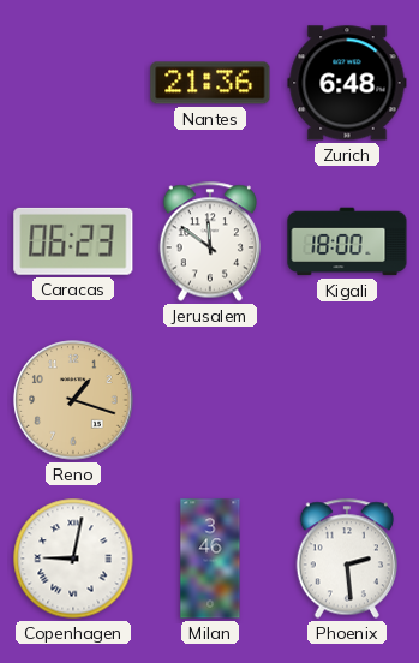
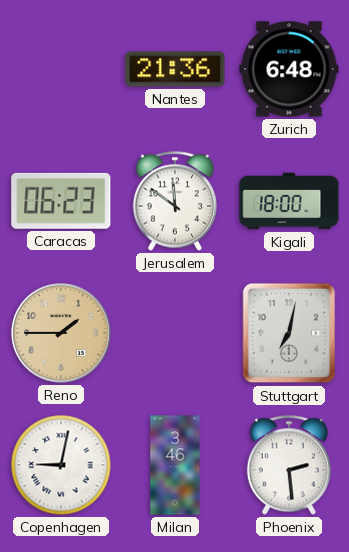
Reno: 1:18 -> 1:45 (61, 333)
Stuttgart: none -> 7:02 (289, 333)
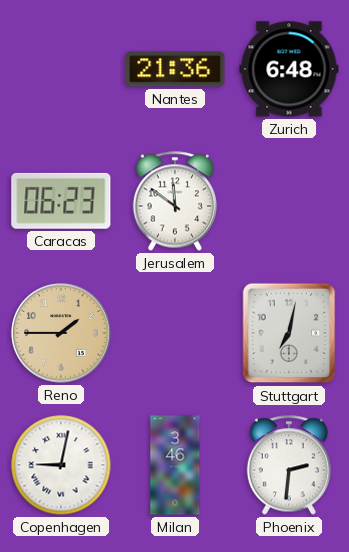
Kigali: 18:00 -> none (289, 201)
Phoenix: 2:29 -> 2:31 (288, 465)
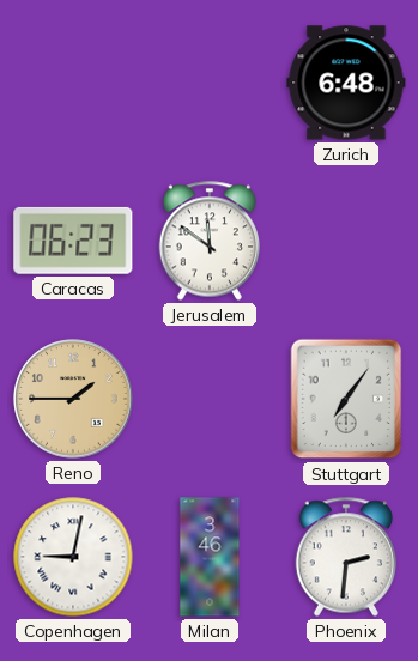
Nantes: 21:36 -> none (175, 69)
Stuttgart: 7:02 -> 7:06 (346, 399)
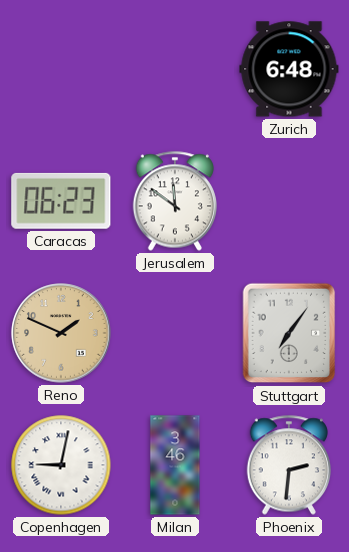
Reno: 1:45 -> 1:49 (61, 333)
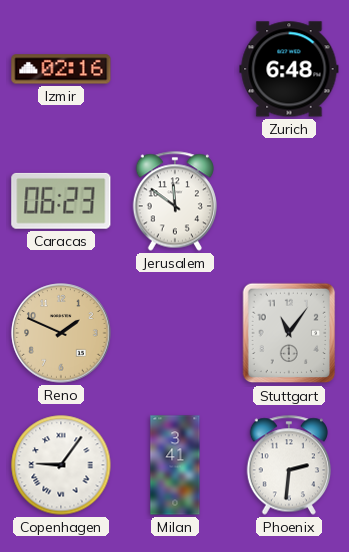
Izmir: none -> 02:16 (61, 69)
Stuttgart: 7:06 -> 11:06 (289, 333)
Copenhagen: 9:02 -> 9:06 (61, 465)
Milan: 3:46 -> 3:41 (175, 465)
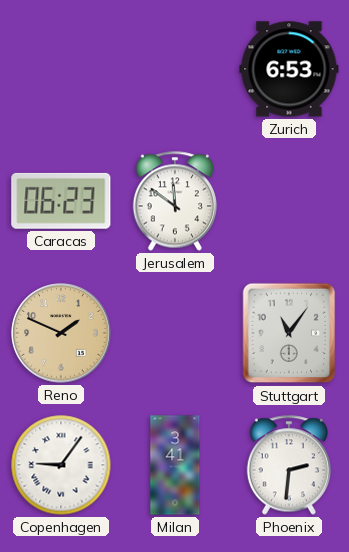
Izmir: 02:16 -> none (61, 69)
Zurich: 6:48 -> 6:53 (289, 69)
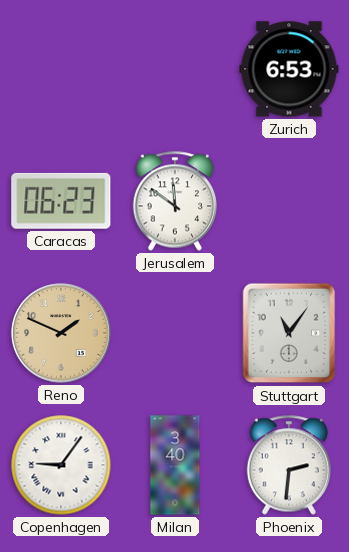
Milan: 3:41 -> 3:40 (175, 465)
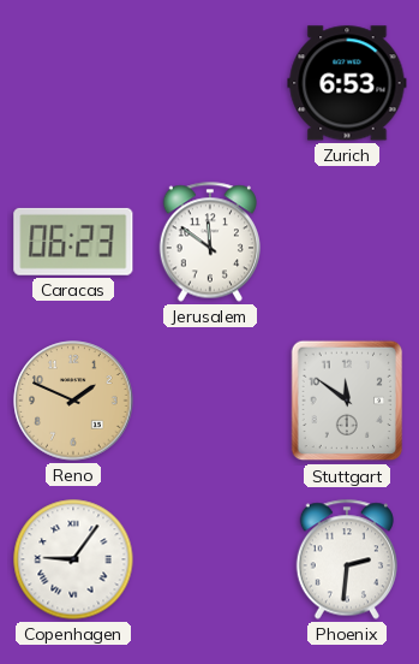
Stuttgart: 11:06 -> 11:51 (347, 401)
Milan: 3:40 -> none (175, 465)
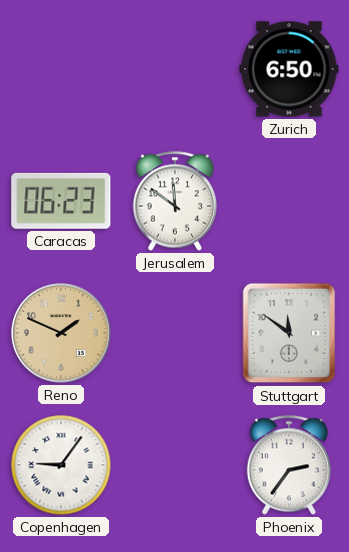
Zurich: 6:53 -> 6:50 (289, 69)
Phoenix: 2:31 -> 2:36 (288, 465)
